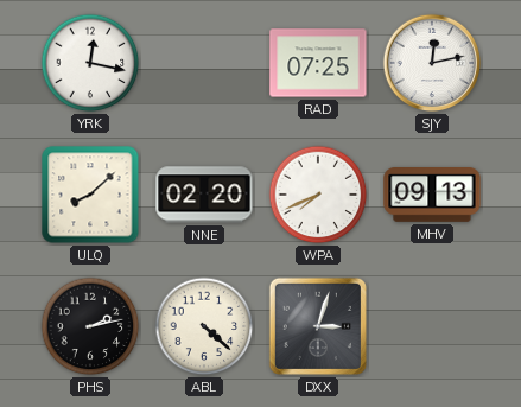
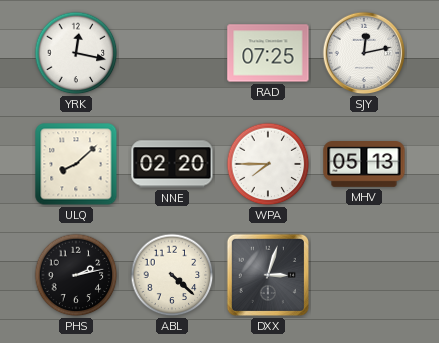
WPA: 7:41 -> 7:45 (268, 164)
MHV: 09:13 -> 05:13 (364, 165)
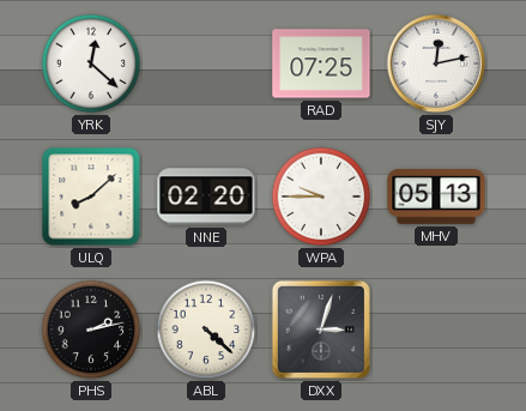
YRK: 12:17 -> 12:22 (91, 64)
WPA: 7:45 -> 9:45 (321, 197)
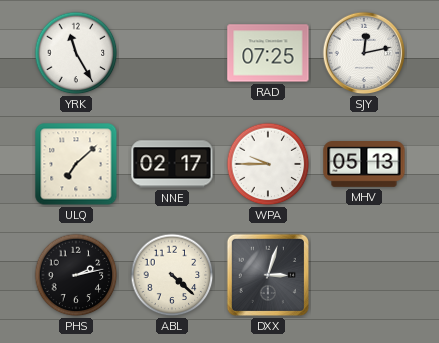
YRK: 12:22 -> 11:25 (76, 53)
ULQ: 8:08 -> 7:08 (76, 164)
NNE: 02:20 -> 02:17 (172, 164)
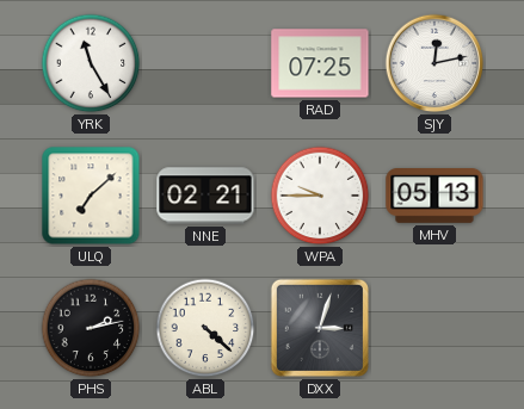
NNE: 02:17 -> 02:21 (205, 196)
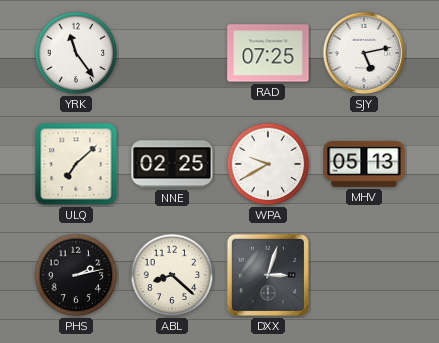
YRK: 11:25 -> 11:24 (76, 53)
SJY: 12:13 -> 5:13 (364, 53)
NNE: 02:21 -> 02:25 (172, 164)
WPA: 9:45 -> 9:40 (268, 164)
ABL: 4:22 -> 8:22 (172, 275)
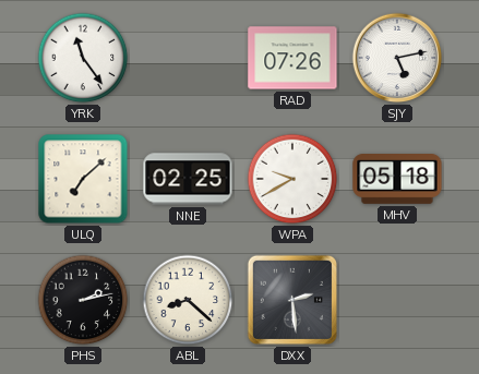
RAD: 07:25 -> 07:26 (292, 58)
MHV: 05:13 -> 05:18 (397, 180)
DXX: 3:03 -> 2:29 (292, 300)
